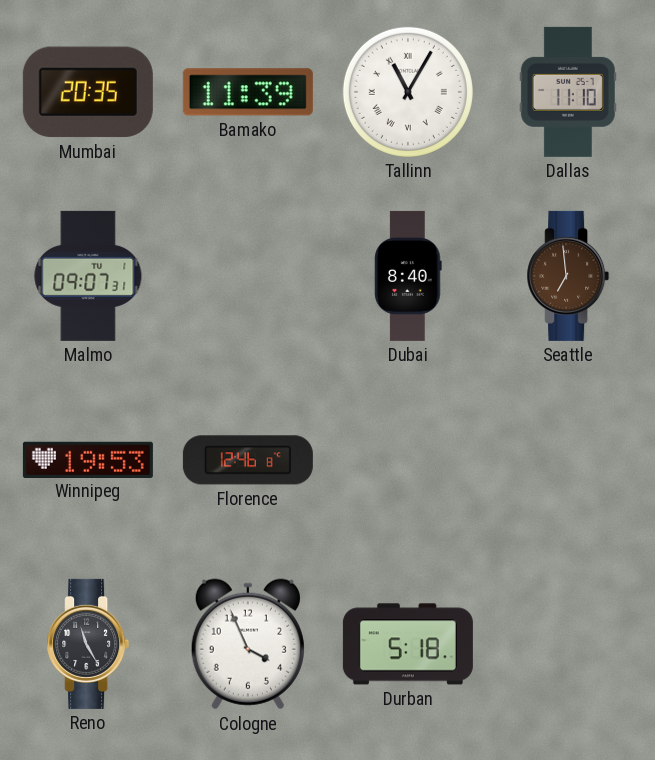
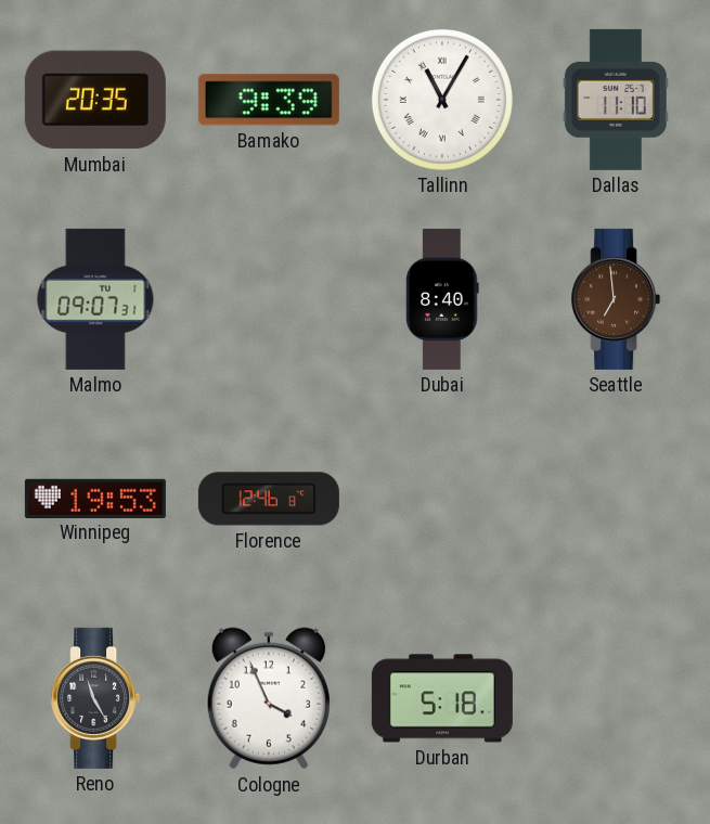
Bamako: 11:39 -> 9:39 (269, 100)
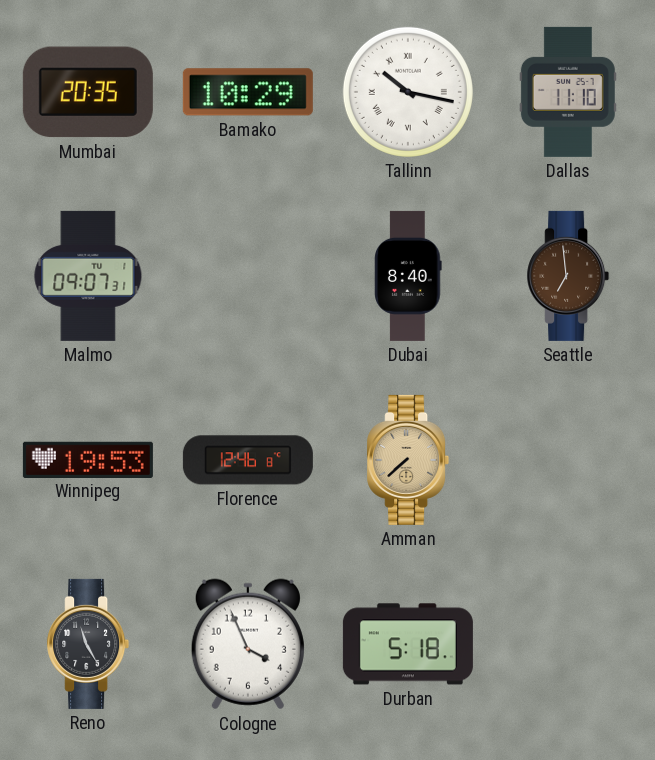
Bamako: 9:39 -> 10:29 (248, 92)
Tallinn: 11:05 -> 10:17 (408, 92)
Amman: none -> 7:38 (408, 460)
